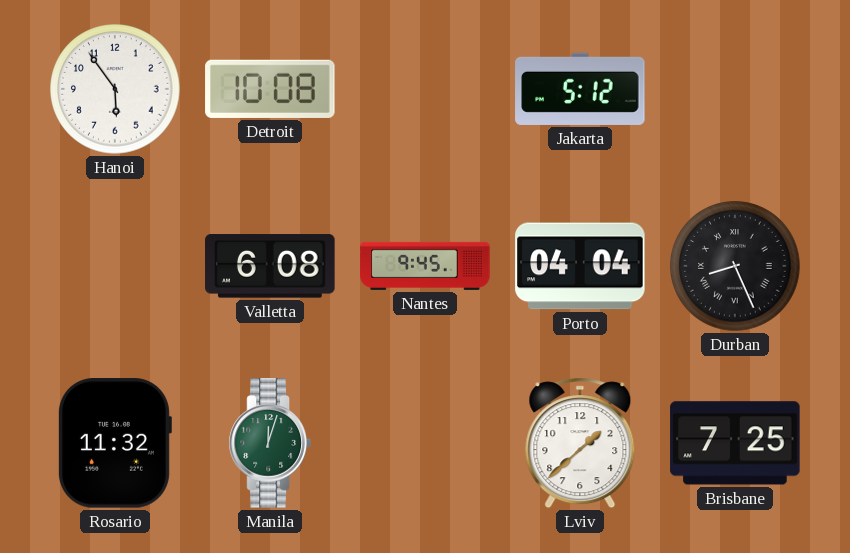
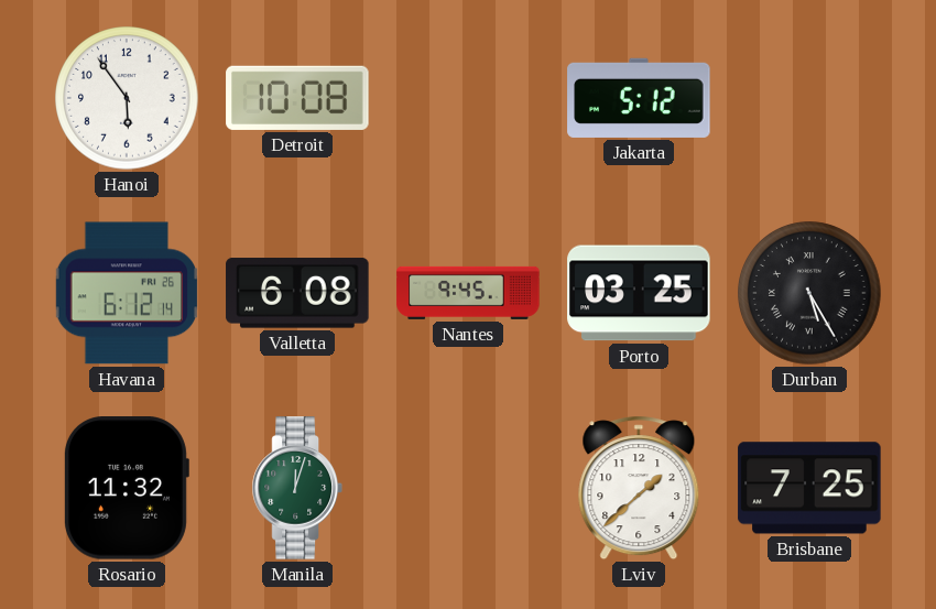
Havana: none -> 6:12 (127, 293)
Porto: 04:04 -> 03:25 (639, 293)
Durban: 8:26 -> 5:25 (809, 293)
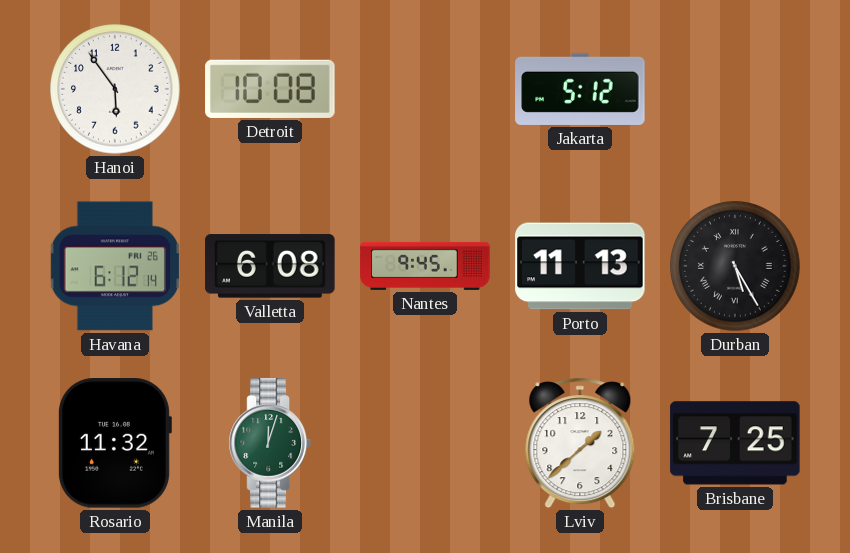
Porto: 03:25 -> 11:13 (580, 266)
